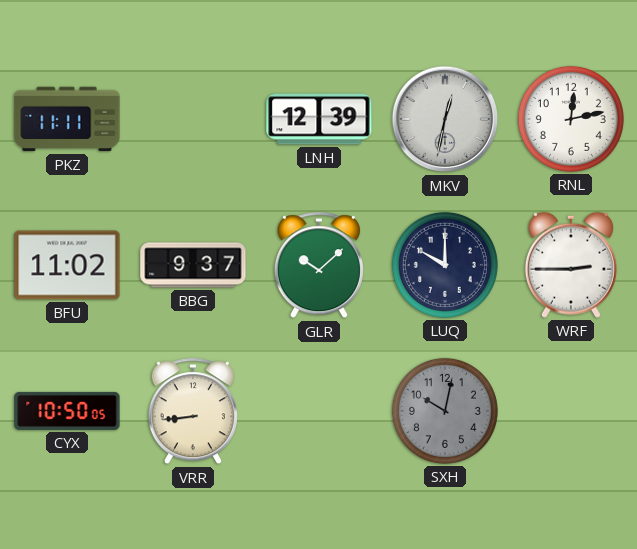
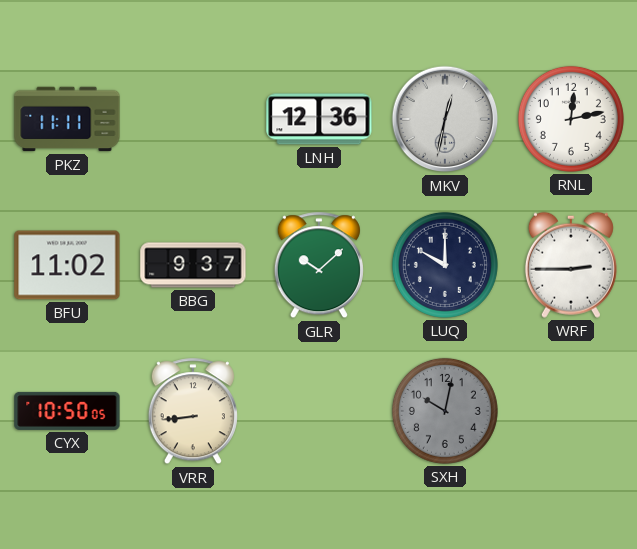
LNH: 12:39 -> 12:36 (319, 119)
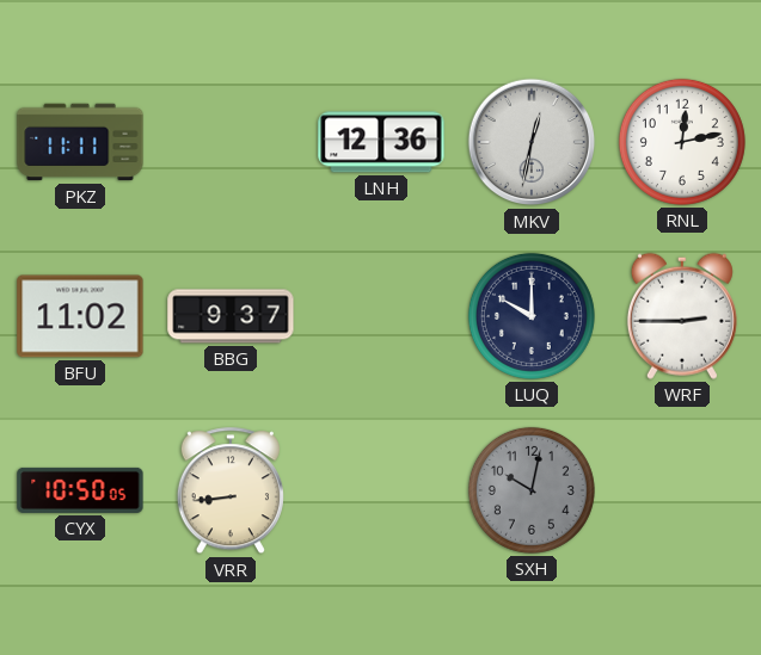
GLR: 10:08 -> none (319, 266)
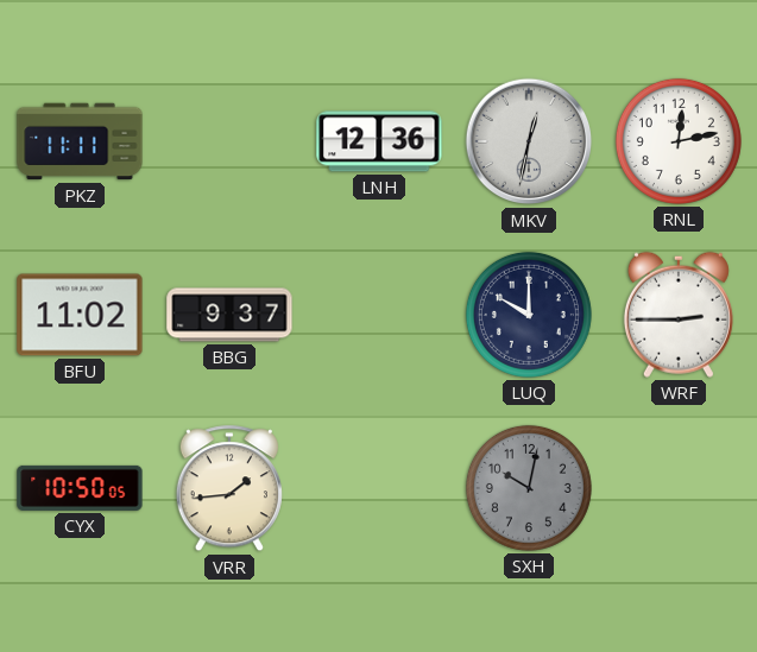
VRR: 8:44 -> 1:44 (229, 489)
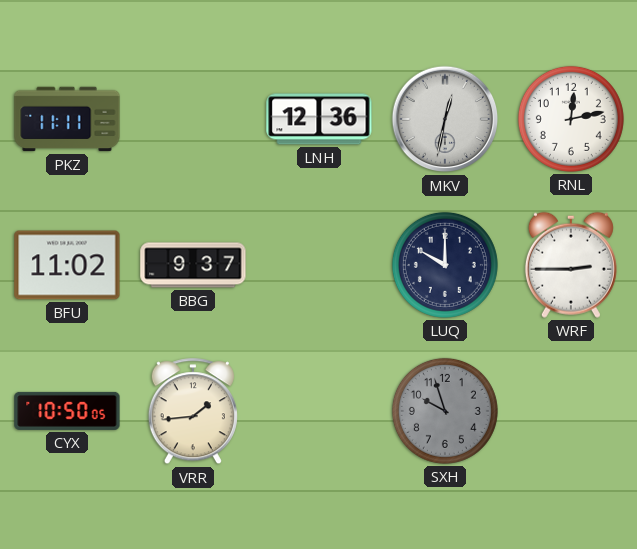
SXH: 10:02 -> 9:57 (445, 411)
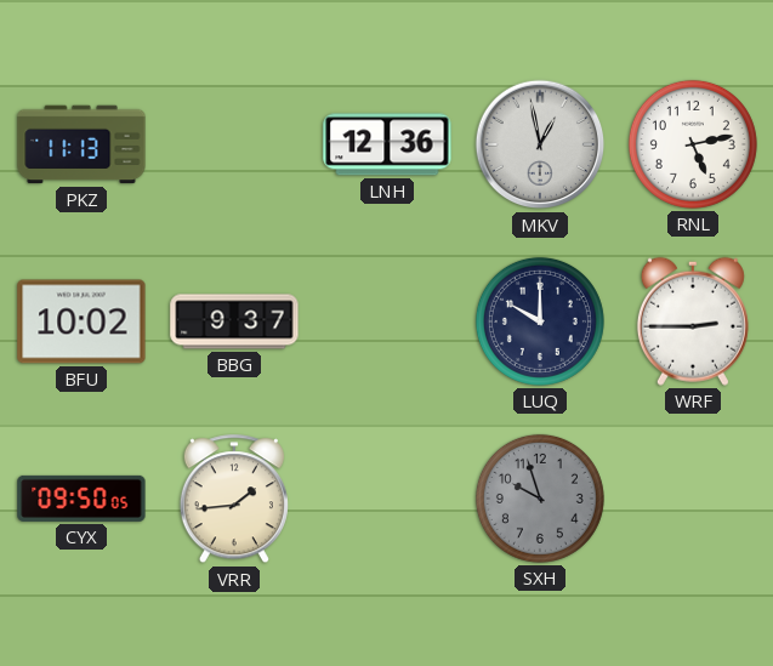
PKZ: 11:11 -> 11:13 (81, 144)
MKV: 12:32 -> 12:58 (540, 144)
RNL: 12:13 -> 5:13 (693, 144)
BFU: 11:02 -> 10:02 (81, 321)
CYX: 10:50 -> 09:50 (81, 499)
